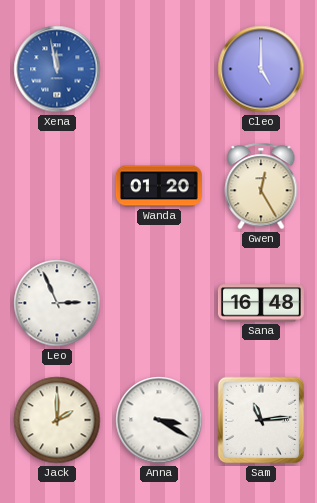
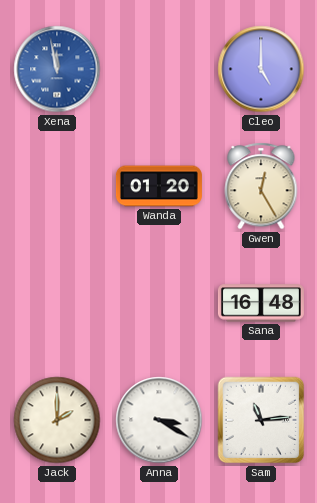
Leo: 2:56 -> none (57, 303)
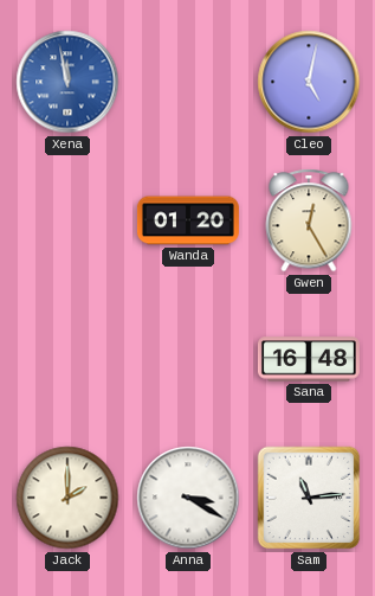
Cleo: 5:00 -> 5:02 (309, 82)
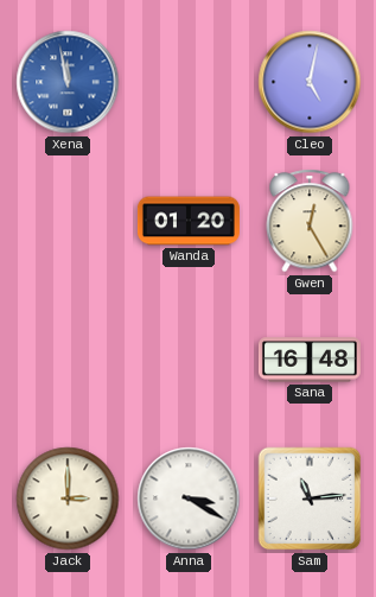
Jack: 2:00 -> 3:00 (68, 498)
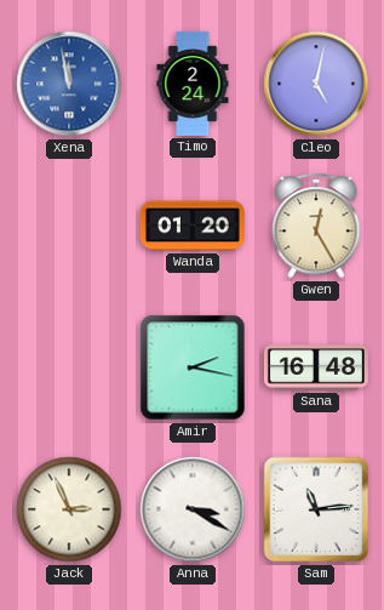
Timo: none -> 2:24 (193, 84)
Amir: none -> 2:17 (193, 367)
Jack: 3:00 -> 2:56 (69, 509)
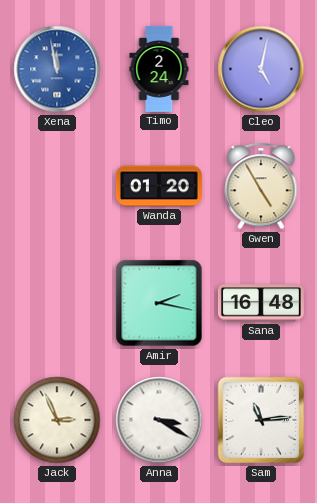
Gwen: 12:25 -> 4:55 (261, 186)
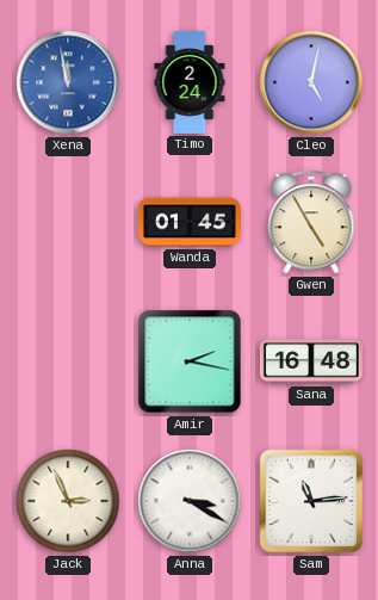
Wanda: 01:20 -> 01:45 (190, 222)
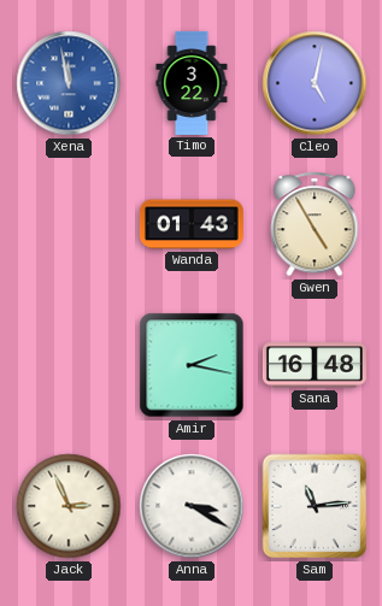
Timo: 2:24 -> 3:22 (192, 83)
Wanda: 01:45 -> 01:43 (192, 224)
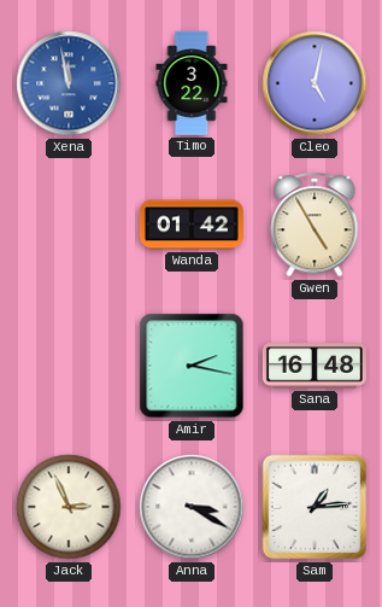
Wanda: 01:43 -> 01:42 (192, 224)
Sam: 11:14 -> 1:14 (315, 507)
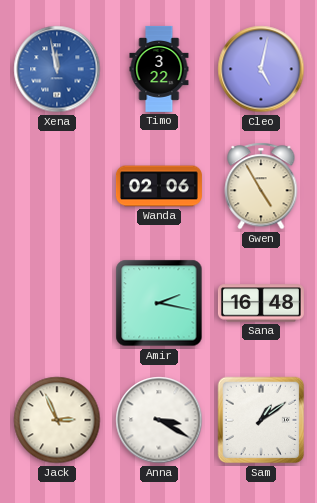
Wanda: 01:42 -> 02:06 (159, 186)
Sam: 1:14 -> 1:09 (261, 420)
